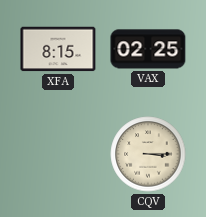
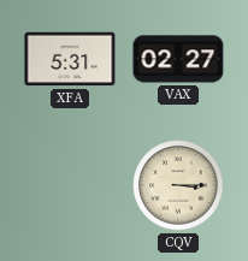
XFA: 8:15 -> 5:31 (70, 59)
VAX: 02:25 -> 02:27 (178, 59)
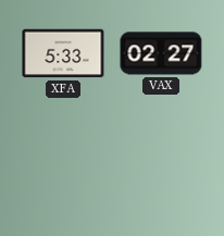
XFA: 5:31 -> 5:33 (63, 53)
CQV: 3:15 -> none (178, 185)
